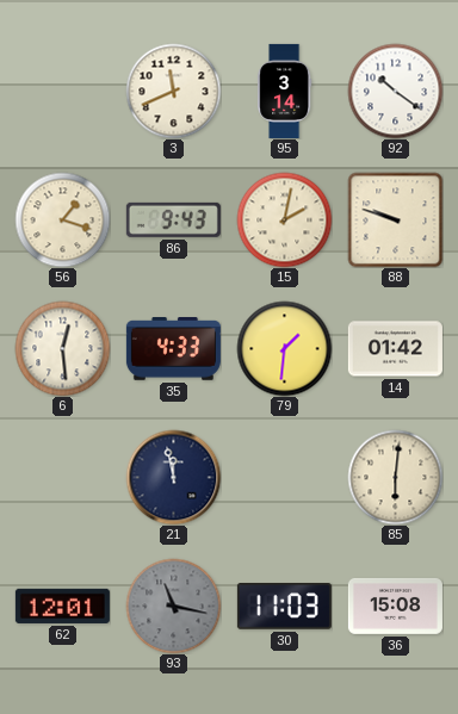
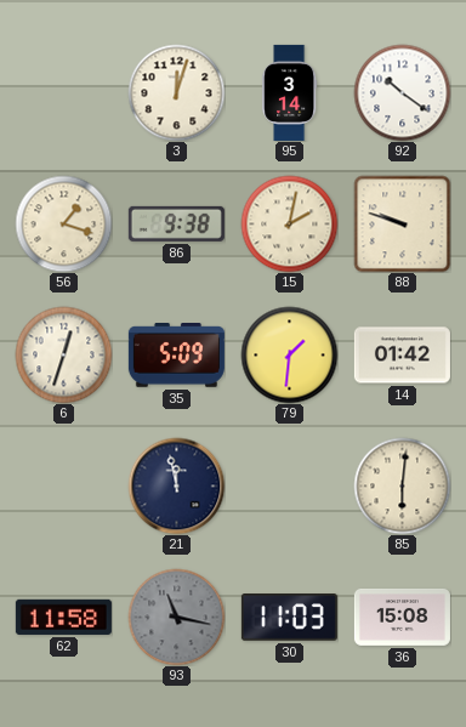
3: 11:41 -> 12:03 (176, 92)
86: 9:43 -> 9:38 (176, 223)
6: 12:29 -> 12:33 (63, 354)
35: 4:33 -> 5:09 (176, 356)
62: 12:01 -> 11:58 (63, 617)
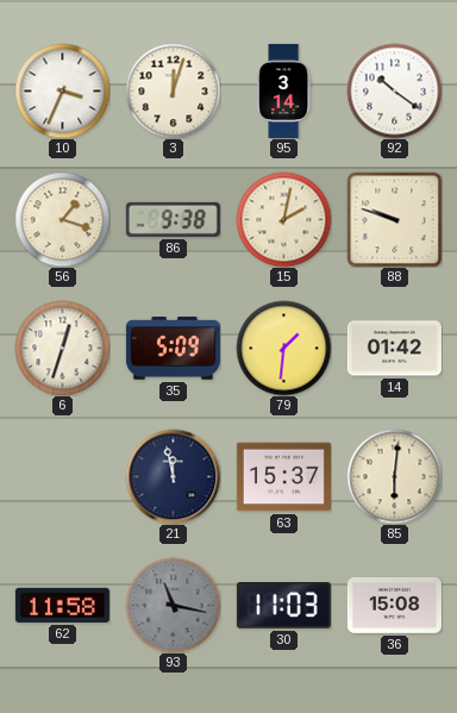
10: none -> 3:34 (62, 90)
63: none -> 15:37 (283, 477)
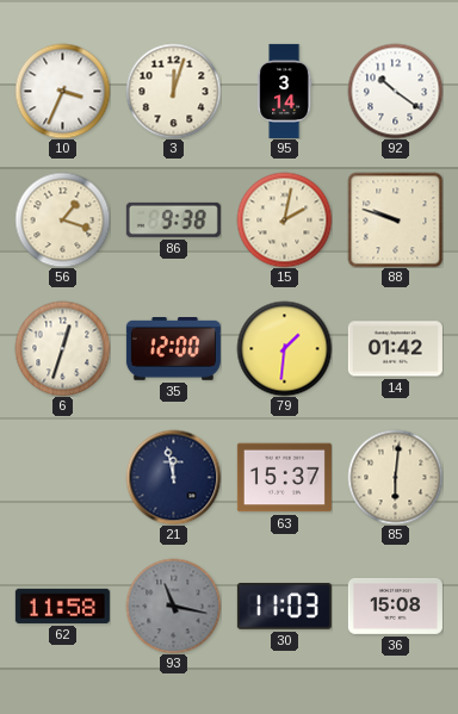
35: 5:09 -> 12:00 (173, 349)
